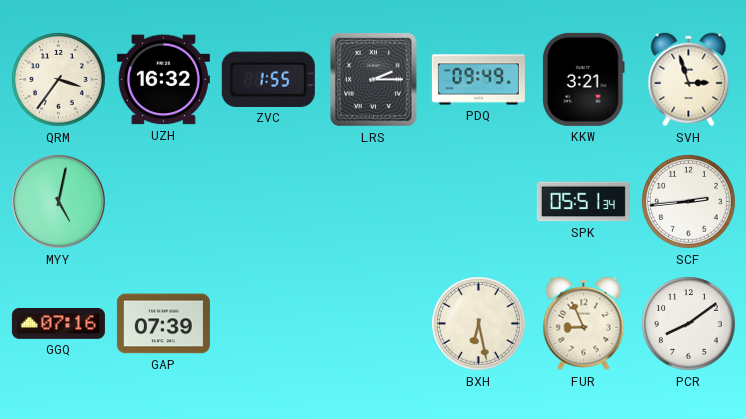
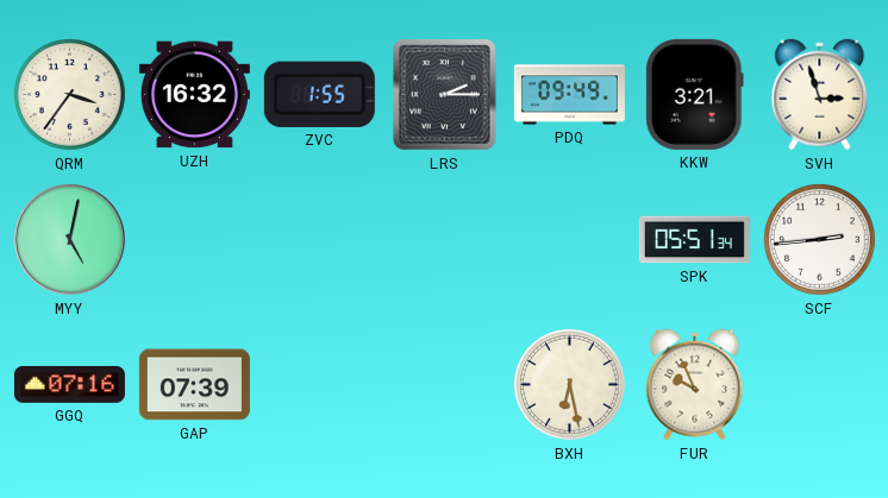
FUR: 8:56 -> 9:56 (695, 385)
PCR: 8:09 -> none (689, 324)
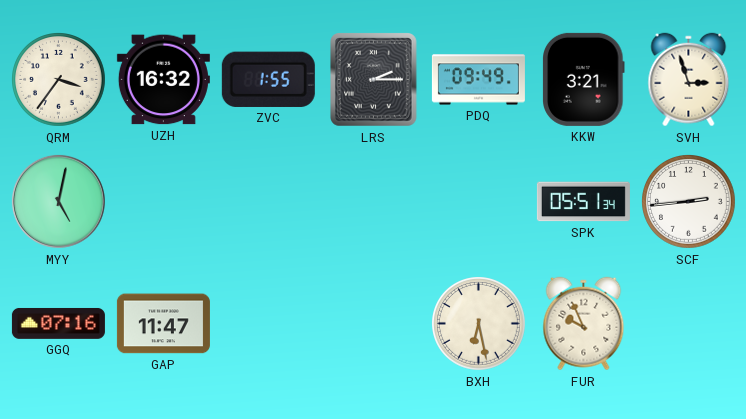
GAP: 07:39 -> 11:47 (163, 324)
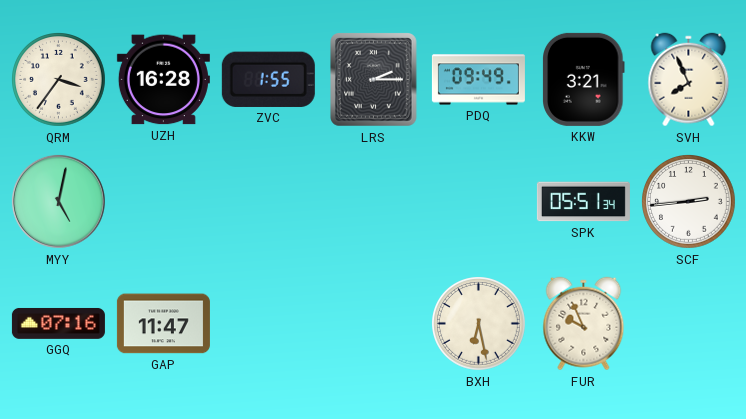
UZH: 16:32 -> 16:28 (163, 80)
SVH: 2:57 -> 7:56 (689, 80)
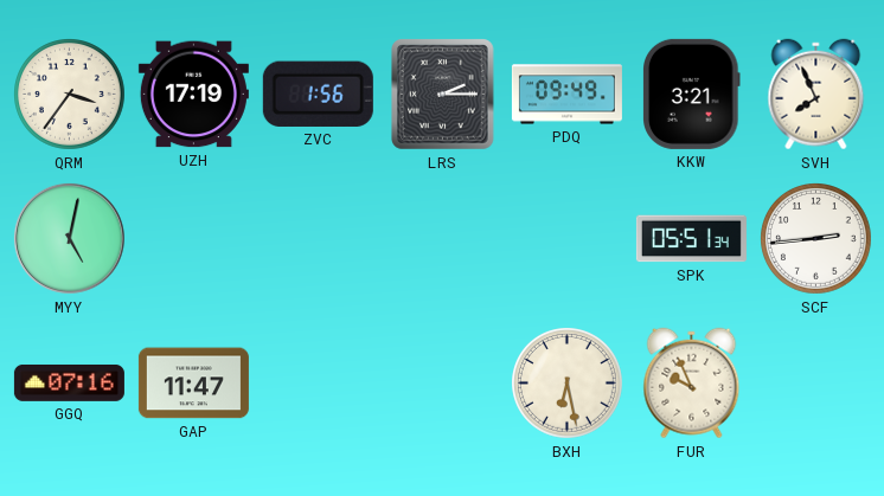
UZH: 16:28 -> 17:19 (193, 95)
ZVC: 1:55 -> 1:56 (318, 94)
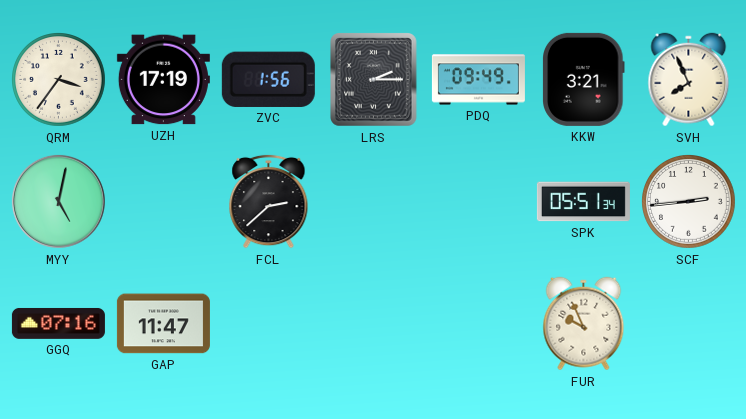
FCL: none -> 2:38 (269, 201)
BXH: 6:28 -> none (568, 384)
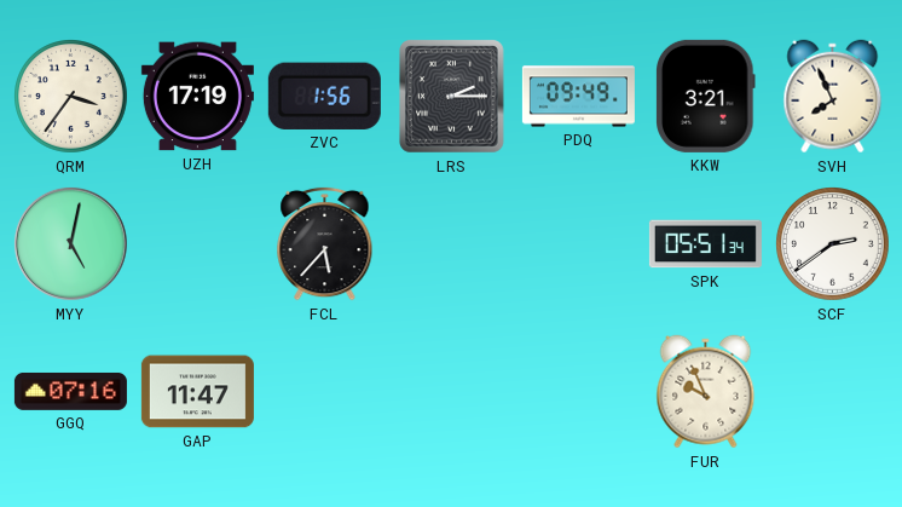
FCL: 2:38 -> 5:37 (325, 243)
SCF: 2:44 -> 2:39 (833, 244)
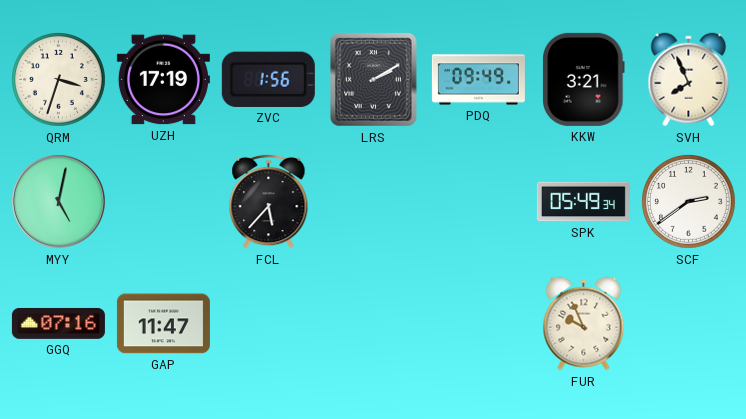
QRM: 3:36 -> 3:33 (59, 80)
LRS: 2:15 -> 2:10 (374, 80)
SPK: 05:51 -> 05:49 (583, 202)
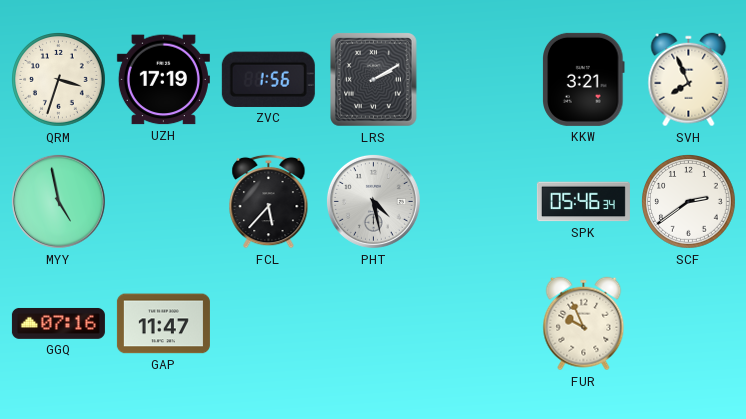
PDQ: 09:49 -> none (478, 80)
MYY: 5:02 -> 4:58 (58, 201)
PHT: none -> 4:28 (373, 201)
SPK: 05:49 -> 05:46 (583, 202)
